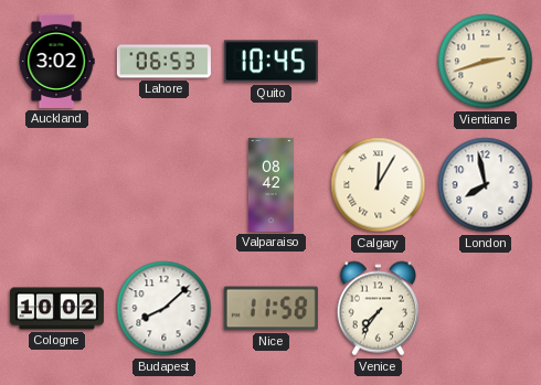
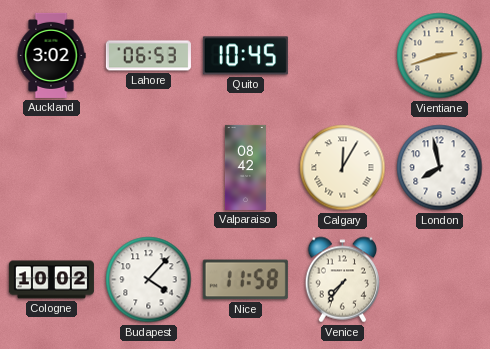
Budapest: 8:08 -> 4:07 (149, 280)
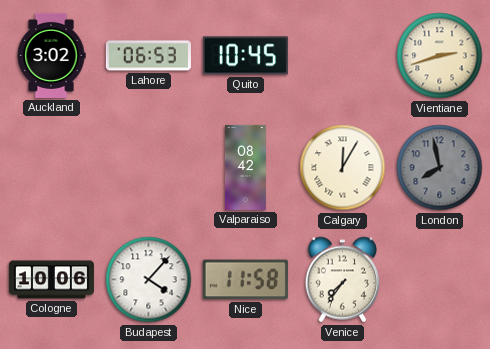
London dial: white -> grey (440, 168)
Cologne: 10:02 -> 10:06 (51, 280)
